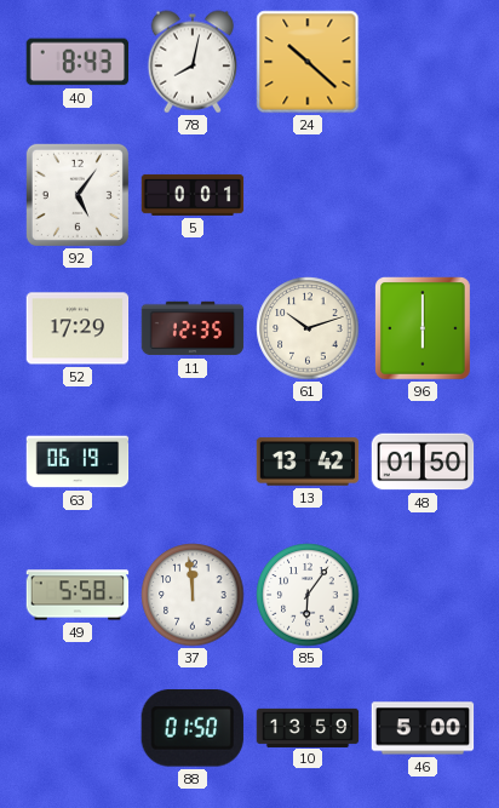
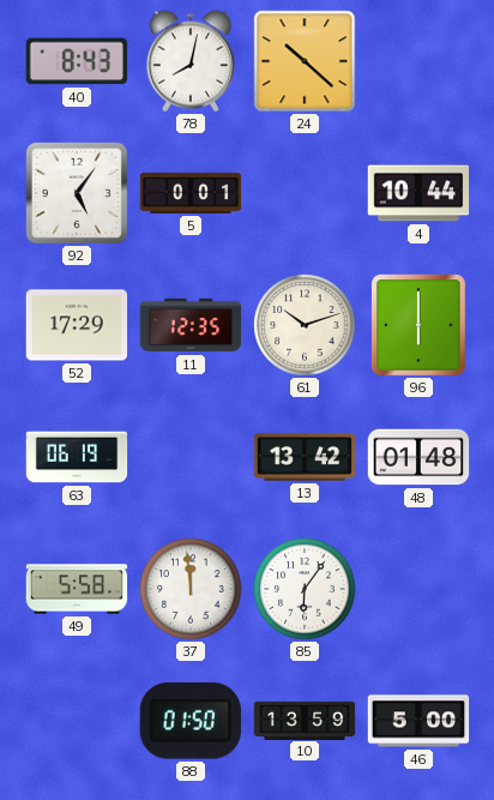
4: none -> 10:44 (418, 193)
48: 01:50 -> 01:48 (418, 457)
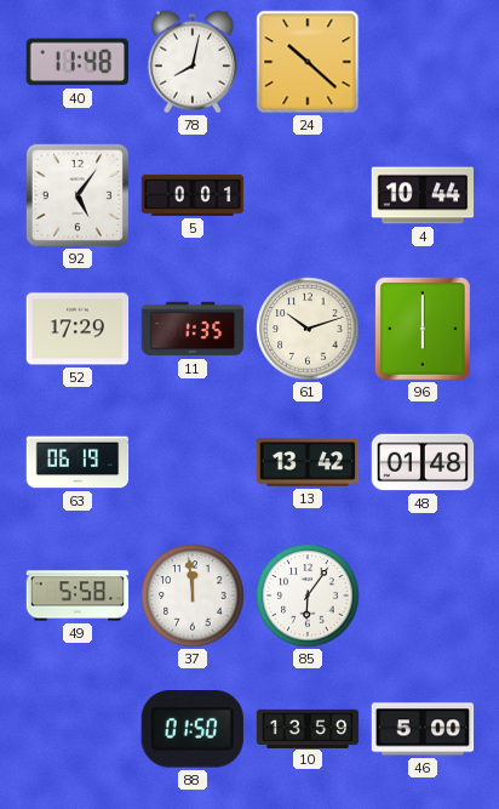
40: 8:43 -> 11:48 (78, 62)
11: 12:35 -> 1:35 (193, 329)
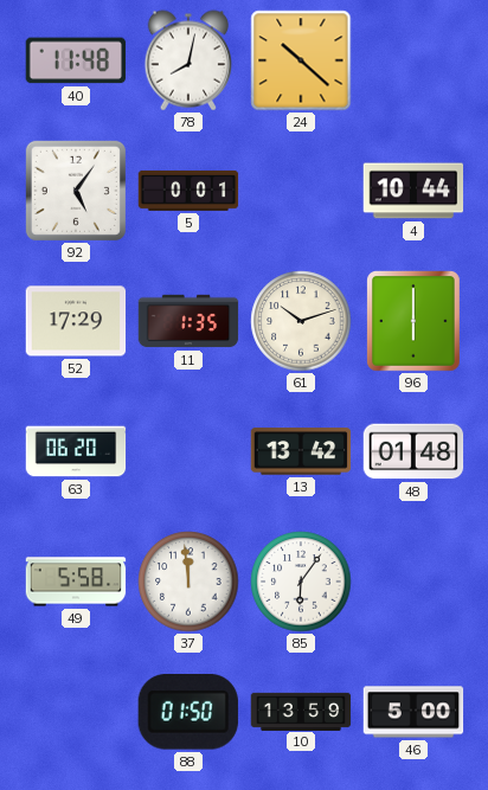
63: 06:19 -> 06:20 (76, 451)
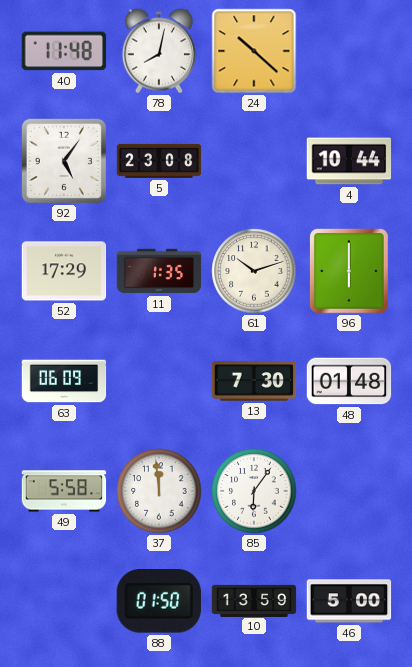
5: 0:01 -> 23:08 (159, 161)
63: 06:20 -> 06:09 (64, 381)
13: 13:42 -> 7:30 (254, 381)
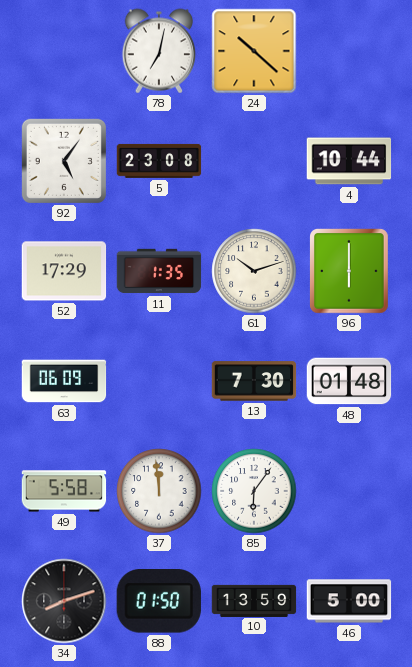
40: 11:48 -> none (64, 51)
78: 8:02 -> 7:02 (159, 51)
34: none -> 8:12 (64, 601)
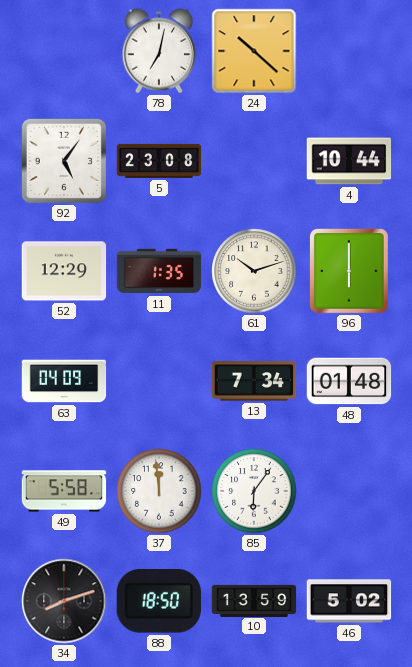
52: 17:29 -> 12:29 (64, 271)
63: 06:09 -> 04:09 (64, 381)
13: 7:30 -> 7:34 (254, 381)
88: 01:50 -> 18:50 (159, 601)
46: 5:00 -> 5:02 (349, 601)
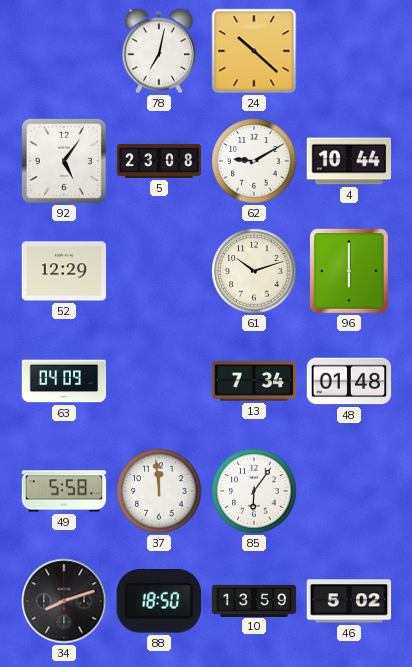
62: none -> 9:10 (254, 161)
11: 1:35 -> none (159, 271)
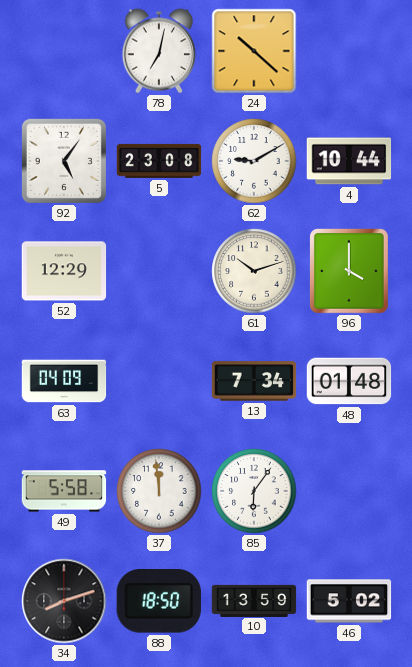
96: 6:00 -> 4:00 (350, 272)
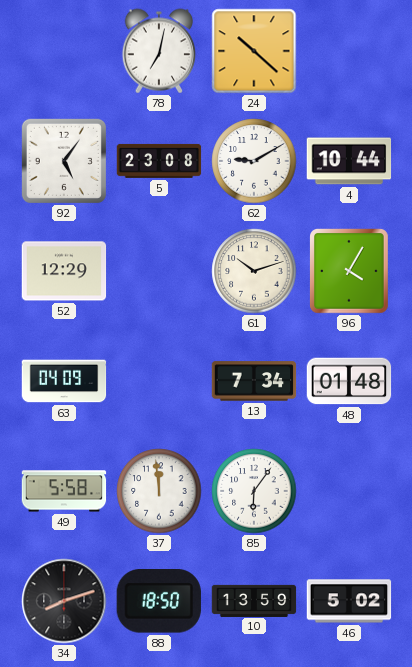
96: 4:00 -> 4:05 (350, 272)
